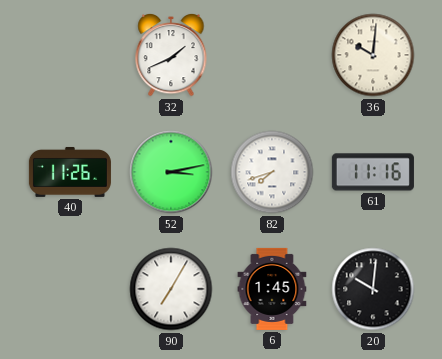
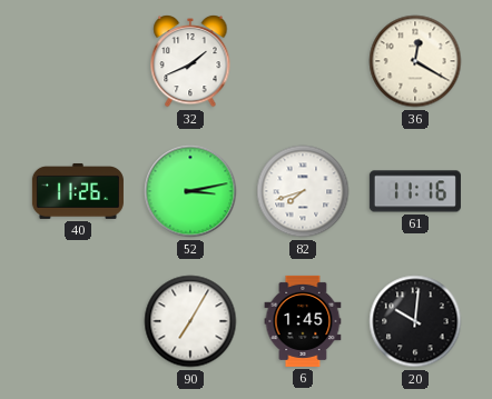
36: 10:01 -> 12:20 (415, 61)
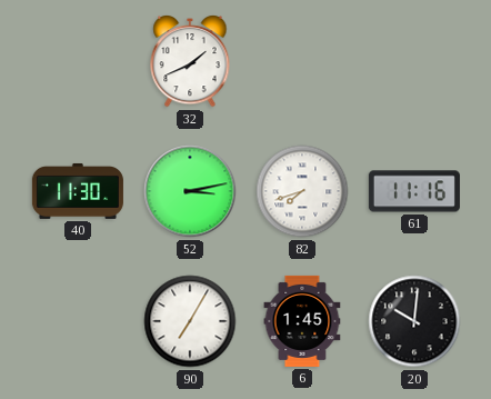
36: 12:20 -> none (415, 61)
40: 11:26 -> 11:30 (78, 191)
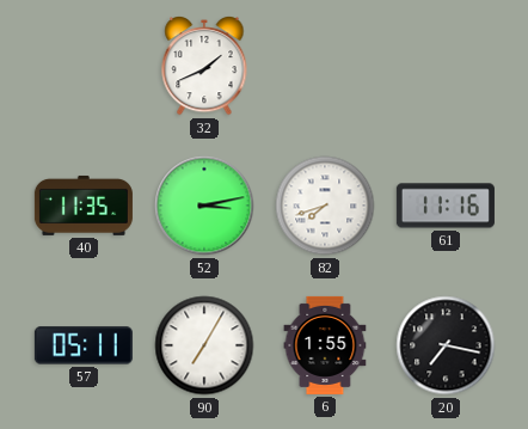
40: 11:30 -> 11:35 (84, 206)
57: none -> 05:11 (84, 345)
6: 1:45 -> 1:55 (325, 345)
20: 10:01 -> 7:17 (446, 345)
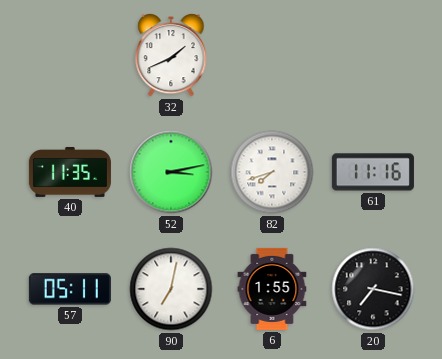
90: 7:05 -> 7:02 (171, 289)
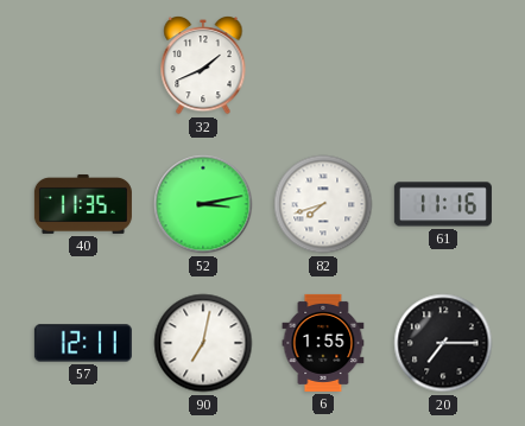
57: 05:11 -> 12:11 (83, 343)
20: 7:17 -> 7:15 (443, 343)
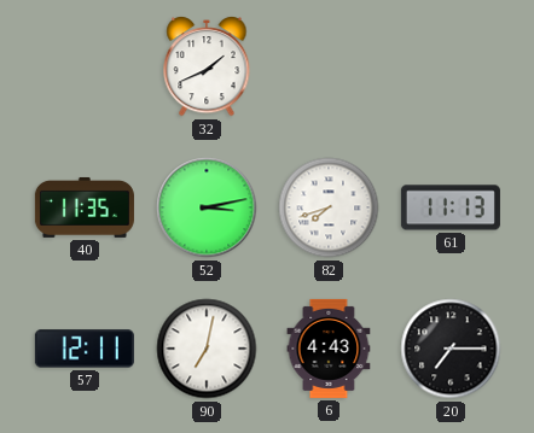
61: 11:16 -> 11:13 (451, 207)
6: 1:55 -> 4:43 (329, 349)
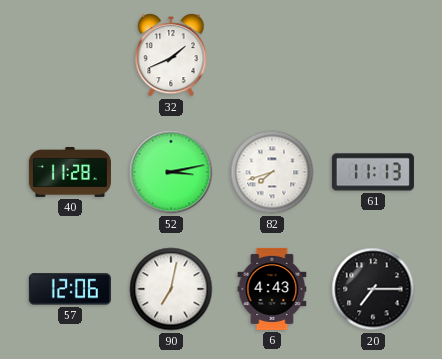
40: 11:35 -> 11:28 (70, 172)
57: 12:11 -> 12:06 (70, 289)
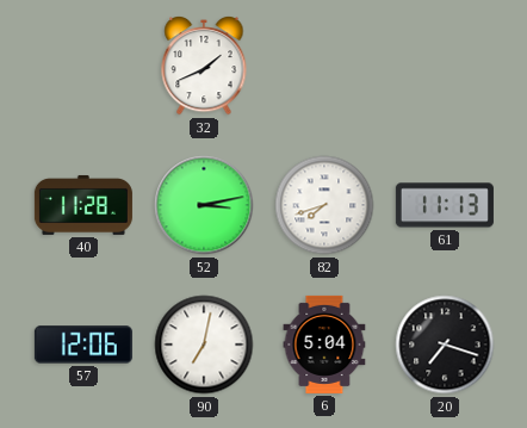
6: 4:43 -> 5:04 (324, 345)
20: 7:15 -> 7:18 (445, 345)
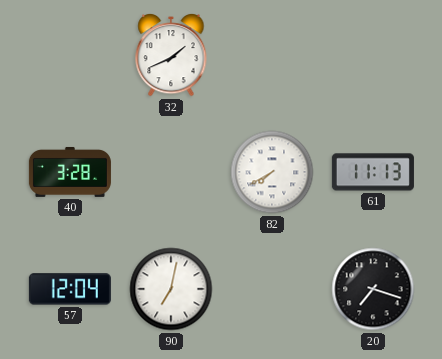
40: 11:28 -> 3:28 (70, 172)
52: 3:13 -> none (204, 205)
82: 7:42 -> 7:40 (272, 172)
57: 12:06 -> 12:04 (70, 289)
6: 5:04 -> none (324, 345)
